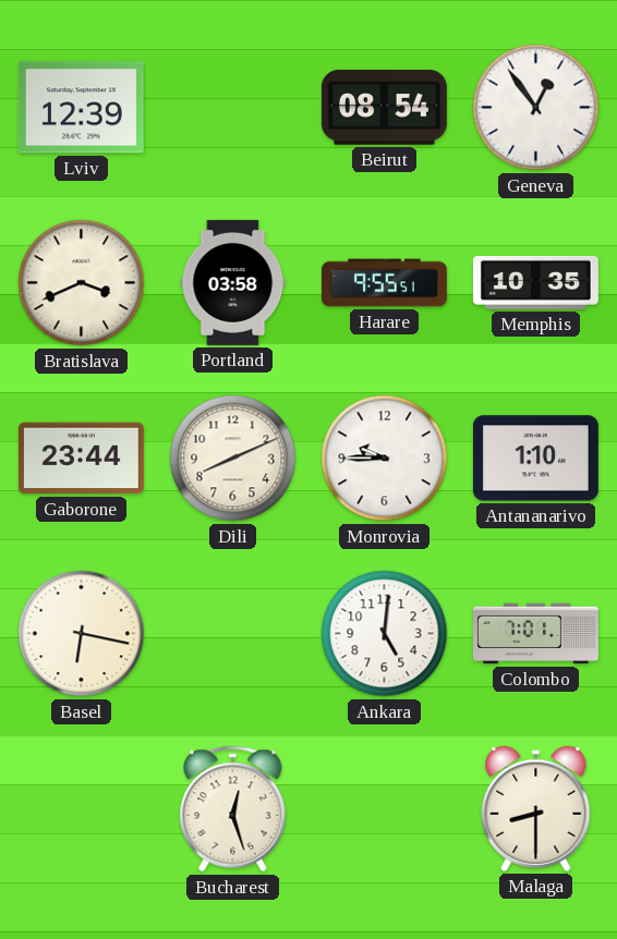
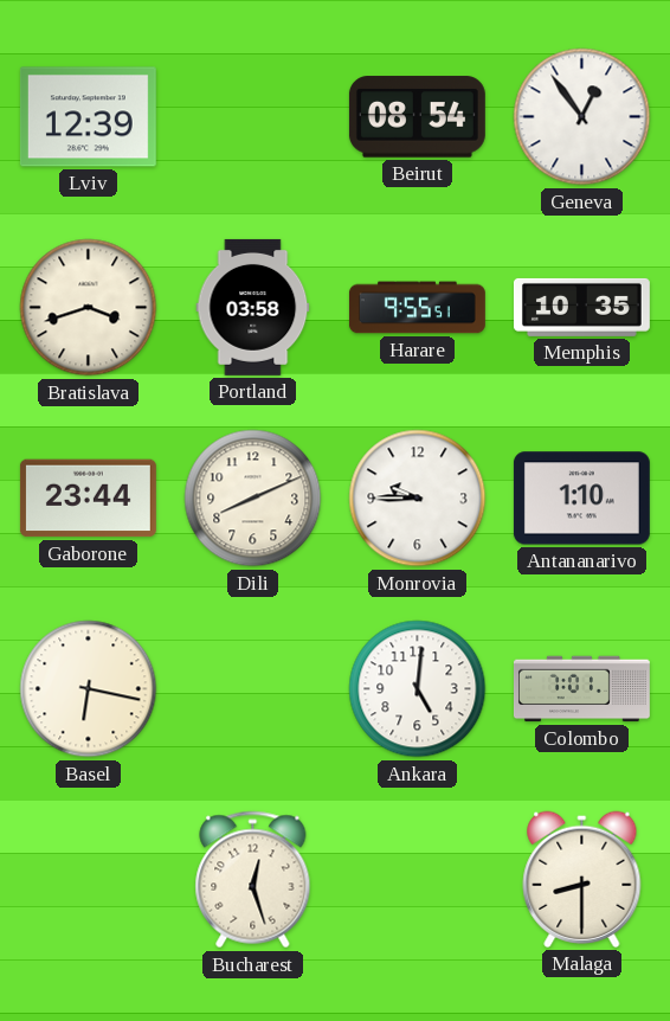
Bratislava: 3:41 -> 3:42 (89, 308)
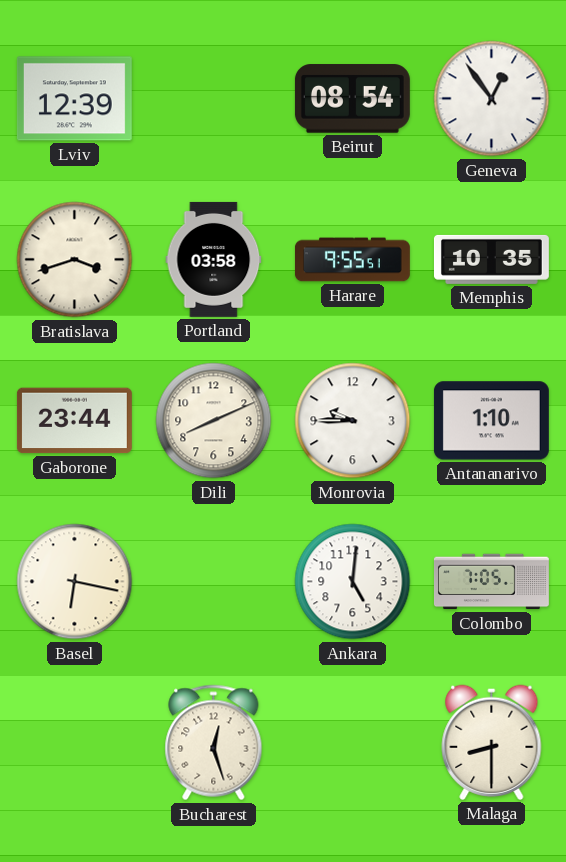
Colombo: 7:01 -> 7:05 (491, 582)
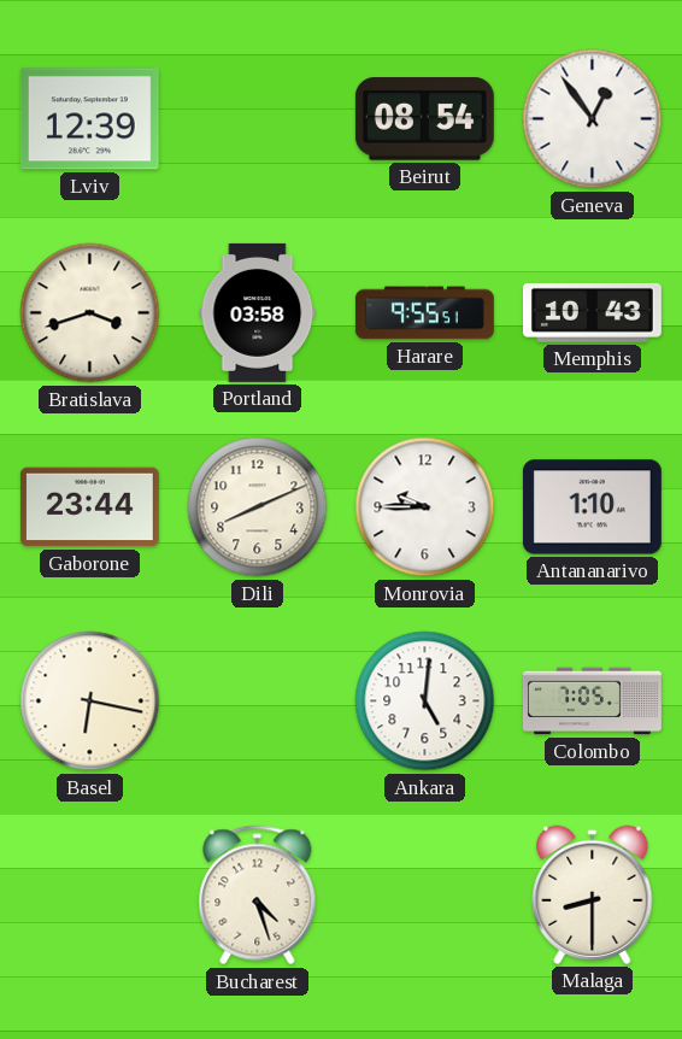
Memphis: 10:35 -> 10:43 (592, 312)
Bucharest: 12:27 -> 4:27 (258, 896)
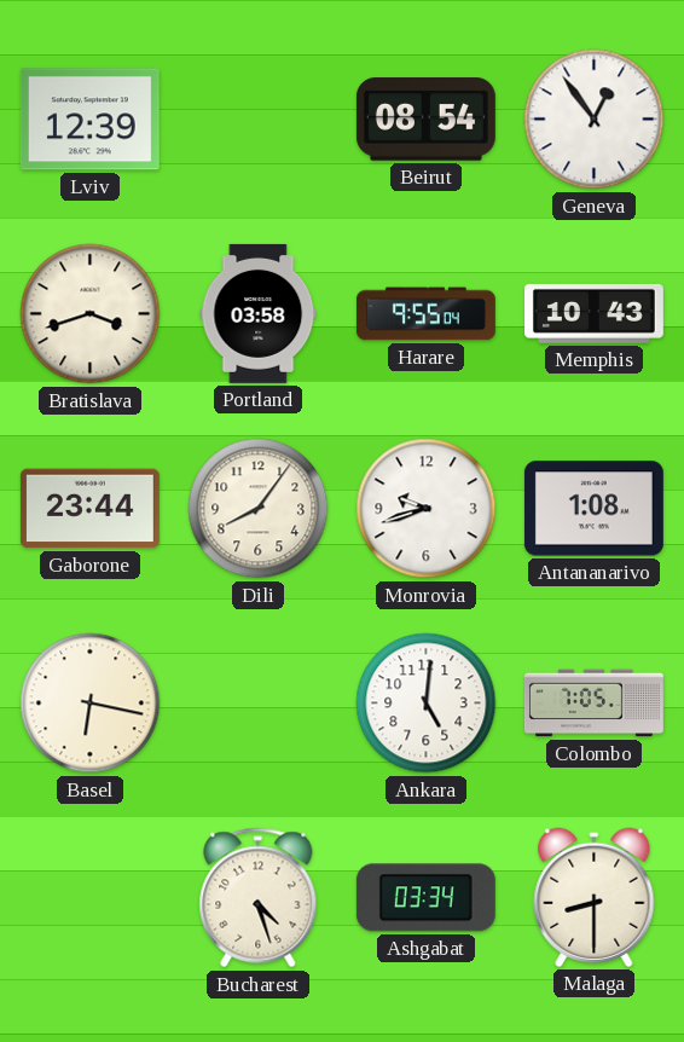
Harare: 9:55:51 -> 9:55:04 (425, 314)
Dili: 8:11 -> 8:06 (259, 509)
Monrovia: 9:45 -> 9:42 (427, 509)
Antananarivo: 1:10 -> 1:08 (593, 509)
Ashgabat: none -> 03:34 (425, 898)
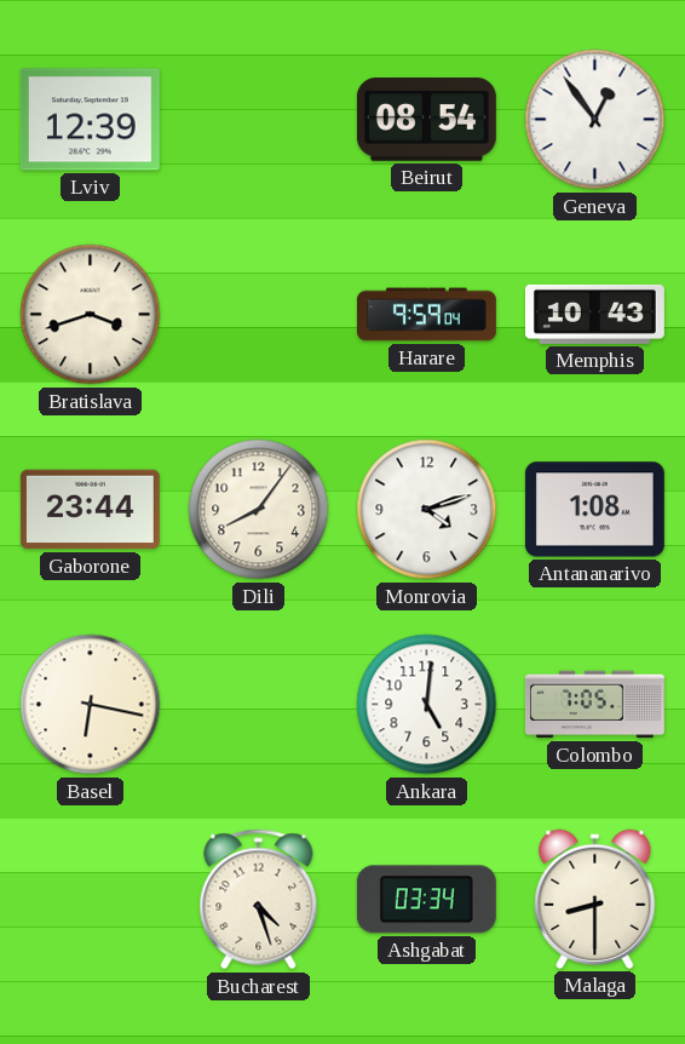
Portland: 03:58 -> none (259, 313)
Harare: 9:55 -> 9:59 (426, 315)
Monrovia: 9:42 -> 4:12 (427, 510)
